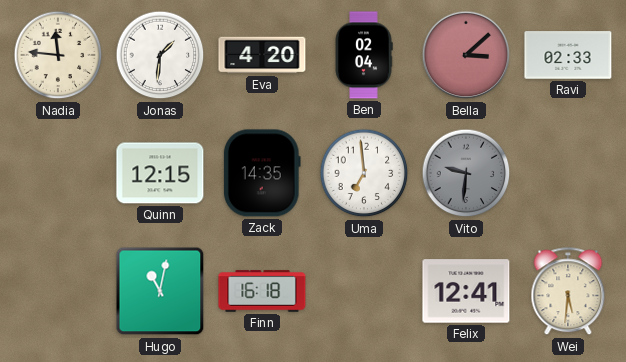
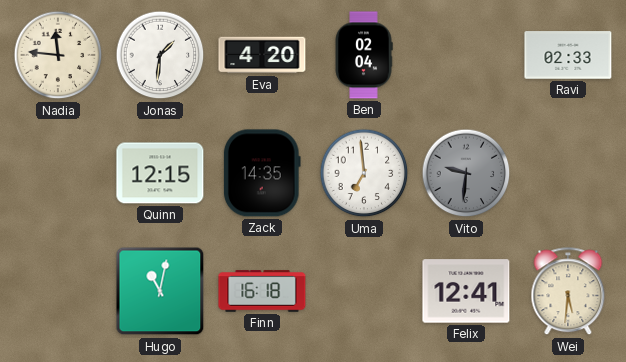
Bella: 3:08 -> none (466, 55)
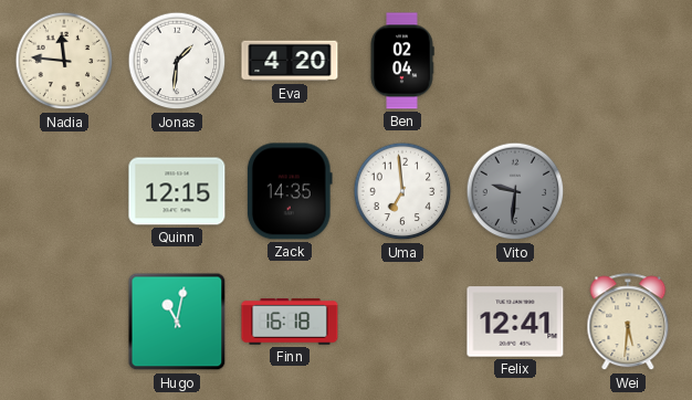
Ravi: 02:33 -> none (568, 55)
